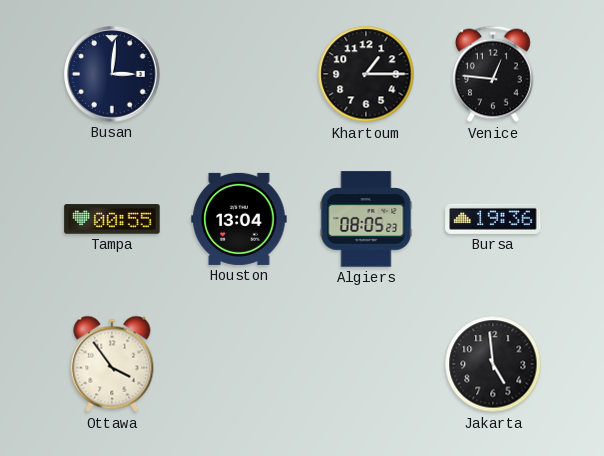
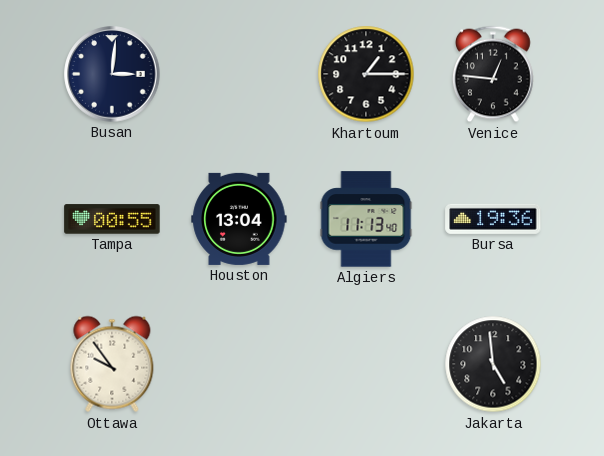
Algiers: 08:05 -> 11:13 (366, 219)
Ottawa: 3:54 -> 9:54 (112, 364)
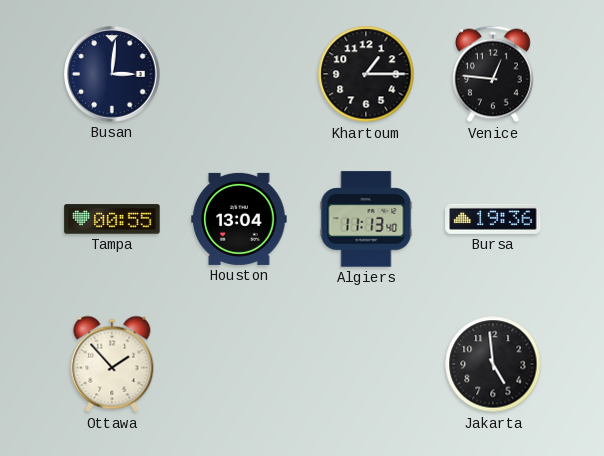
Ottawa: 9:54 -> 1:53 (112, 364)
